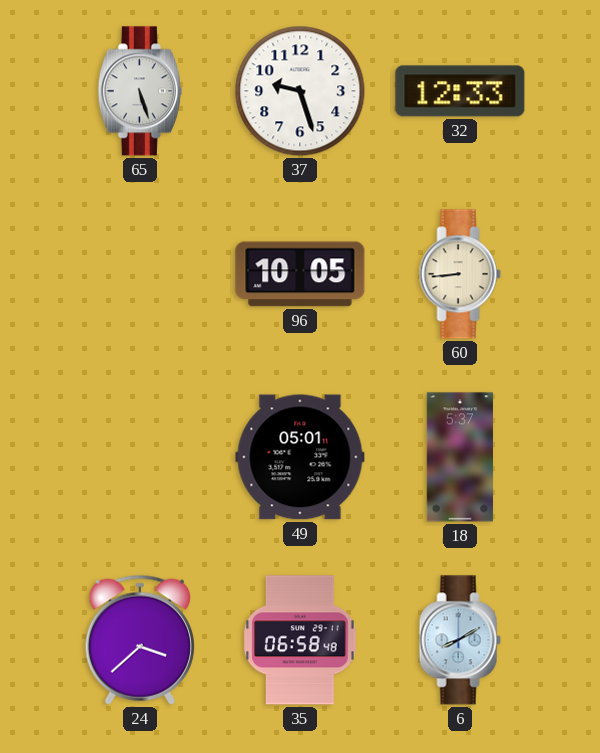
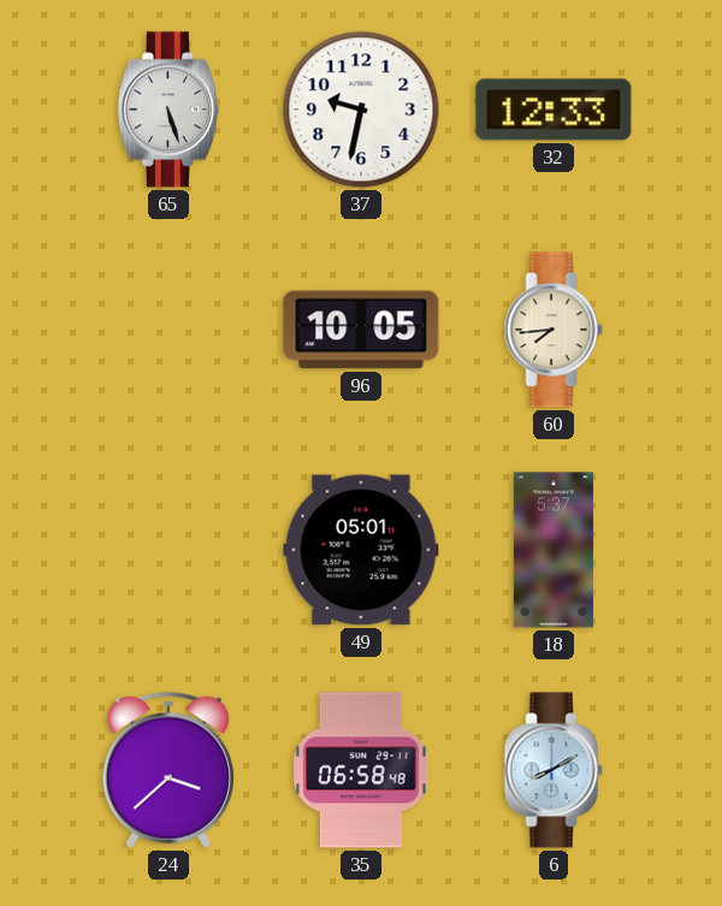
37: 9:27 -> 9:32 (361, 109)
60: 8:44 -> 7:44 (554, 330)
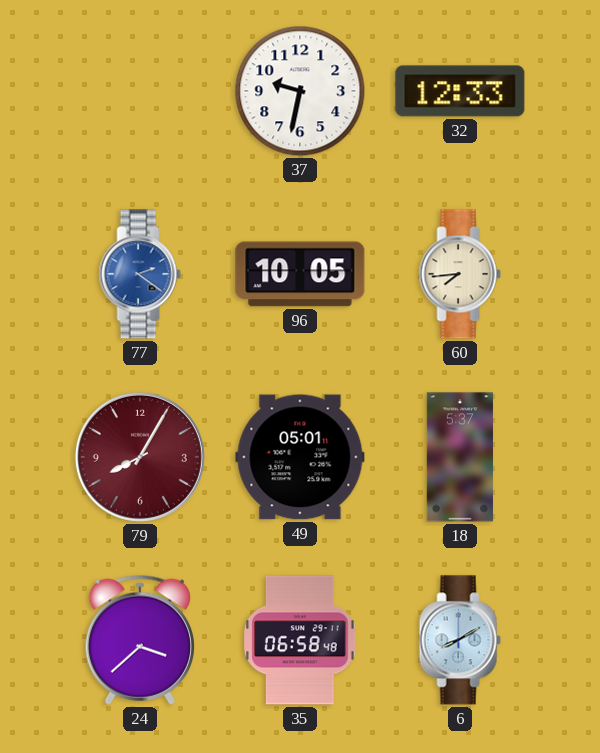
65: 5:27 -> none (168, 109)
77: none -> 2:21 (140, 274)
79: none -> 8:05 (140, 457)
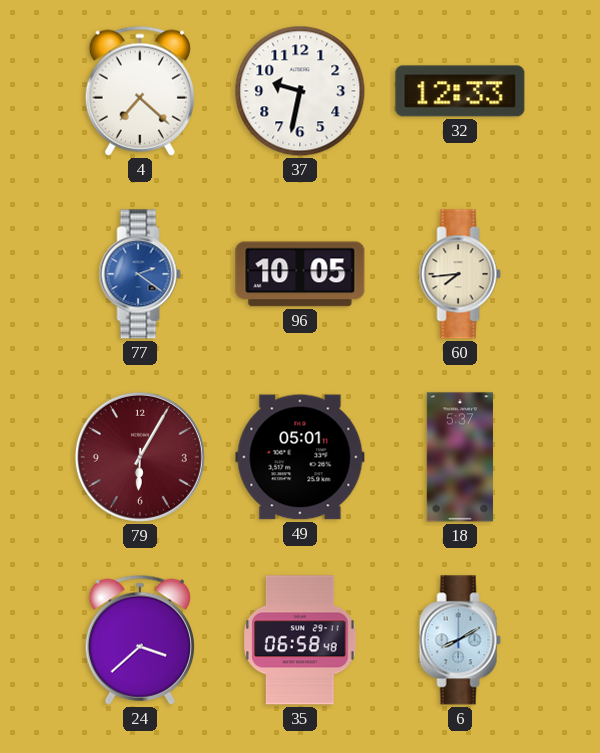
4: none -> 7:22 (140, 91)
79: 8:05 -> 6:05 (140, 457)
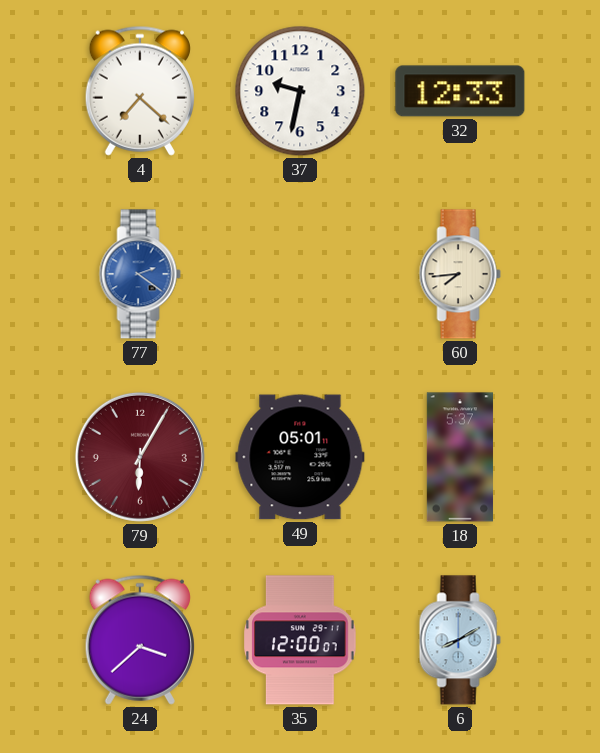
96: 10:05 -> none (300, 274)
35: 06:58 -> 12:00 (300, 640)
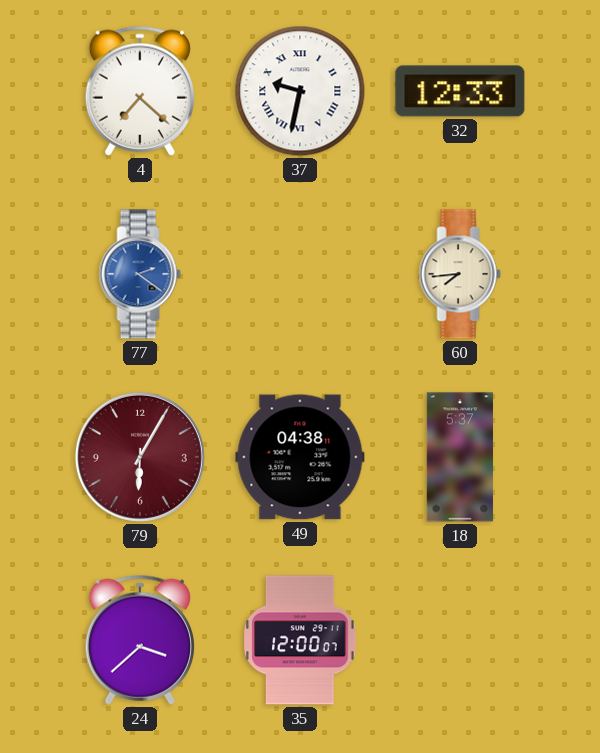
37 numerals: Arabic -> Roman (300, 91)
49: 05:01 -> 04:38 (300, 457)
6: 8:10 -> none (460, 640)
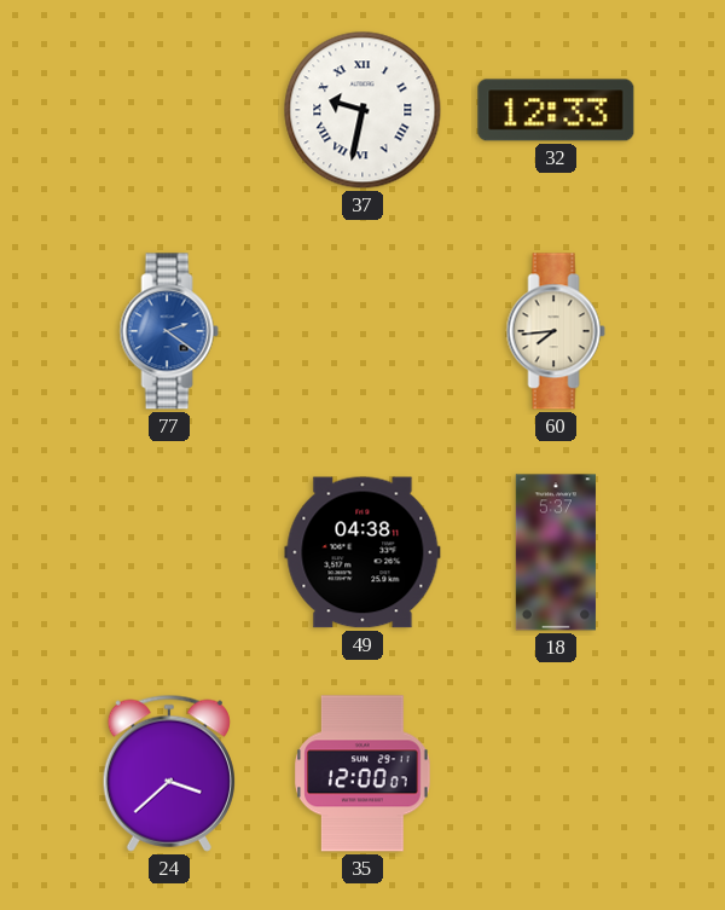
4: 7:22 -> none (140, 91)
79: 6:05 -> none (140, 457)
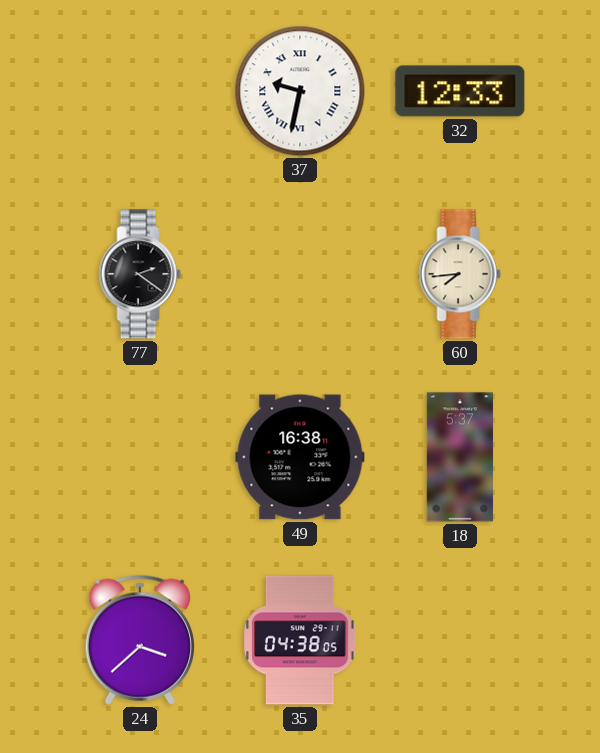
77 dial: blue -> black (140, 274)
49: 04:38 -> 16:38 (300, 457)
35: 12:00 -> 04:38 (300, 640)
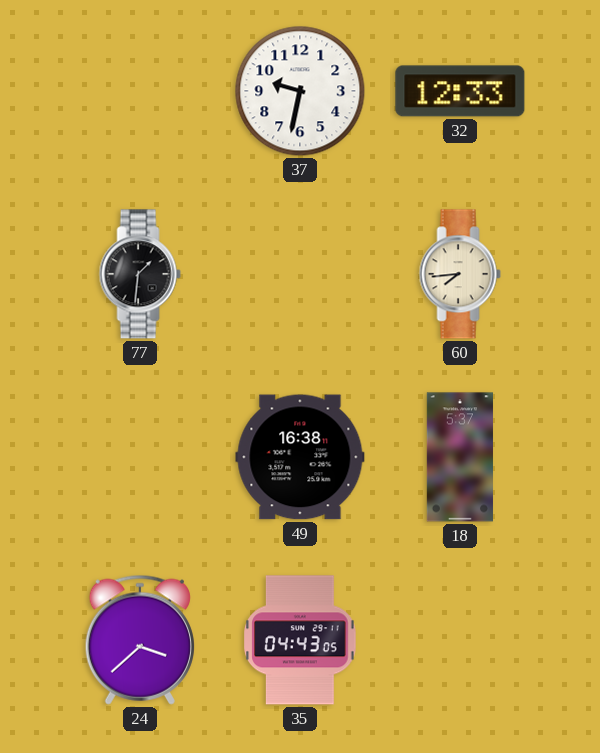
37 numerals: Roman -> Arabic (300, 91)
77: 2:21 -> 1:31 (140, 274)
35: 04:38 -> 04:43 (300, 640)
